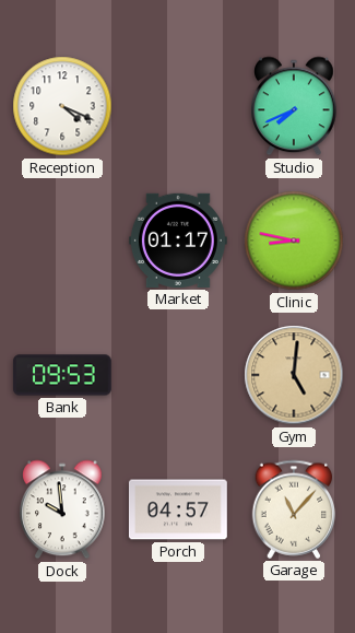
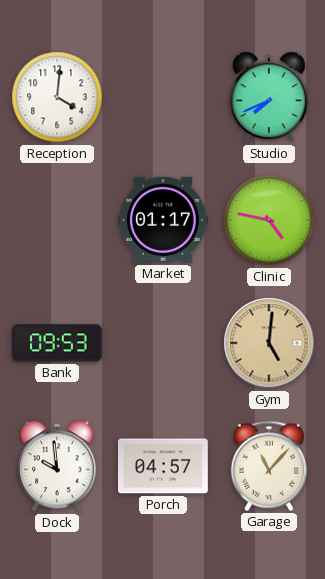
Reception: 4:19 -> 4:01 (57, 97)
Clinic: 8:47 -> 4:47 (269, 220)
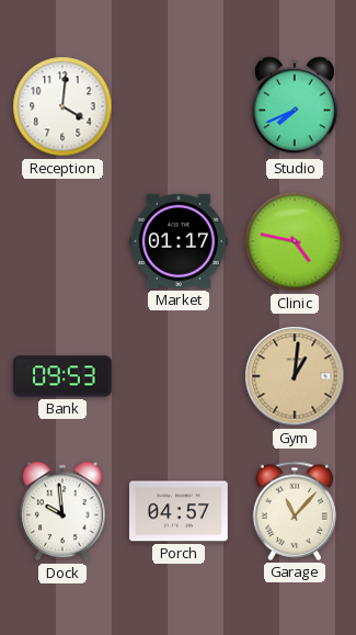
Gym: 5:01 -> 1:01 (295, 376)
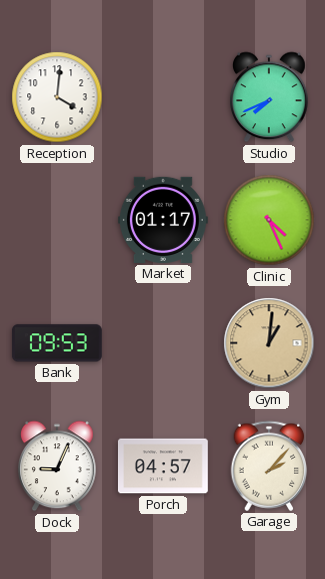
Clinic: 4:47 -> 4:26 (269, 220)
Dock: 9:59 -> 9:04 (58, 466)
Garage: 11:07 -> 2:07 (269, 466)
